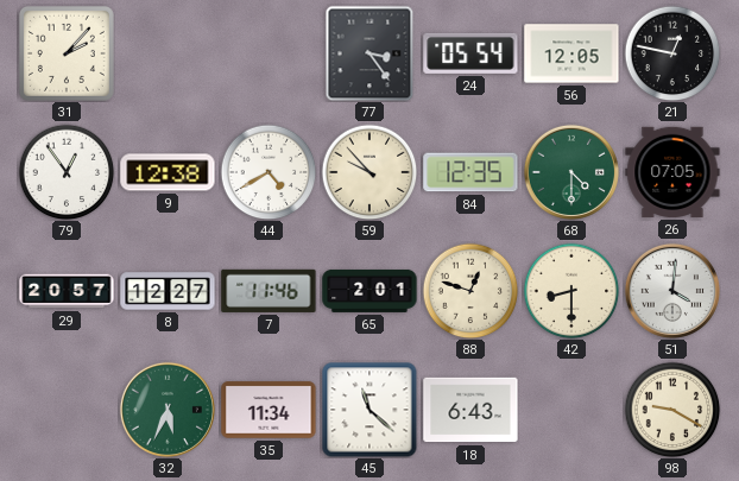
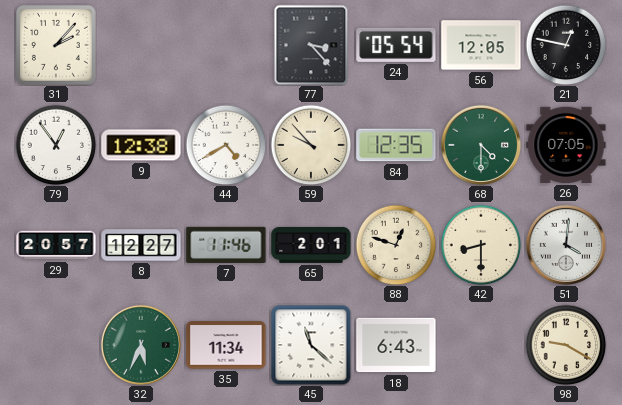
77: 3:24 -> 3:23 (311, 45)
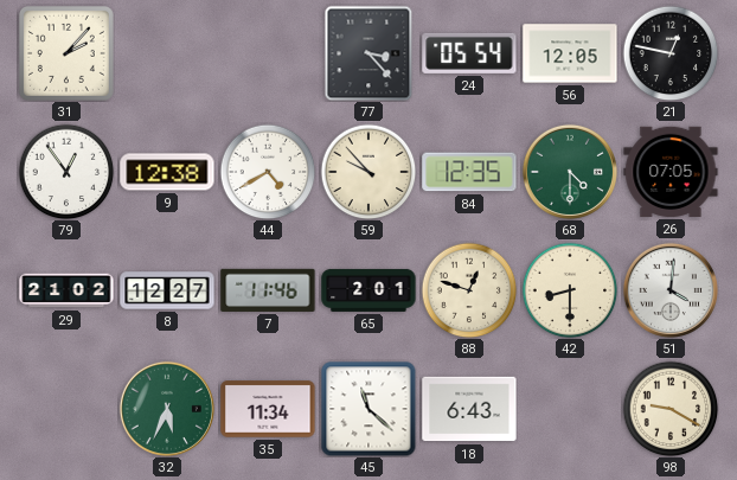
29: 20:57 -> 21:02 (66, 290)
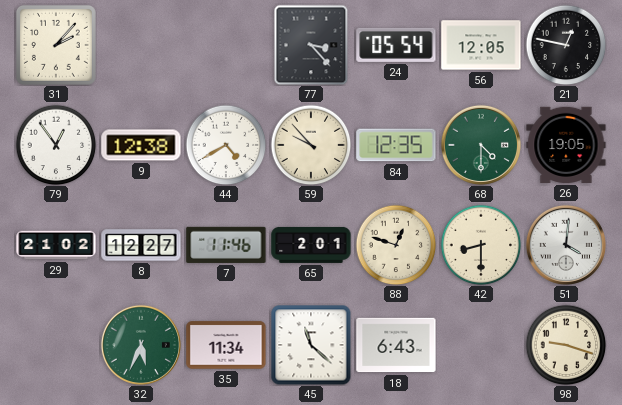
26: 07:05 -> 19:05 (566, 145)
98: 9:20 -> 9:18 (566, 345)
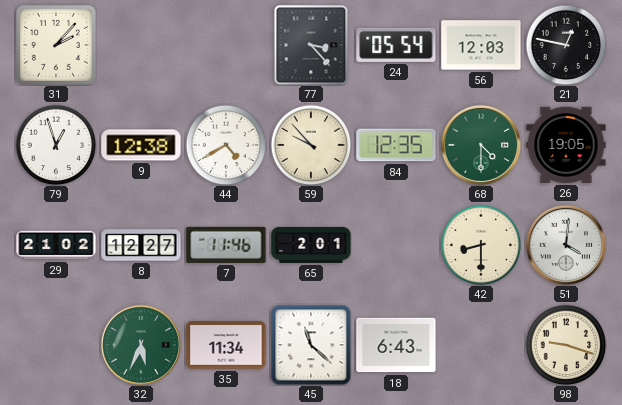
56: 12:05 -> 12:03 (481, 45)
79: 12:54 -> 12:57 (56, 145)
88: 12:48 -> none (396, 245)
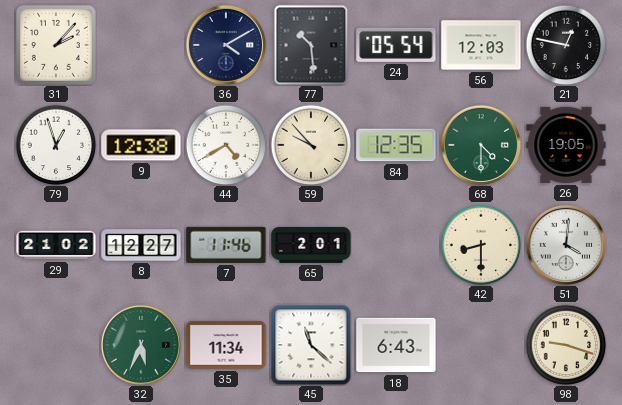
36: none -> 4:10 (226, 45)
77: 3:23 -> 10:29 (311, 45)
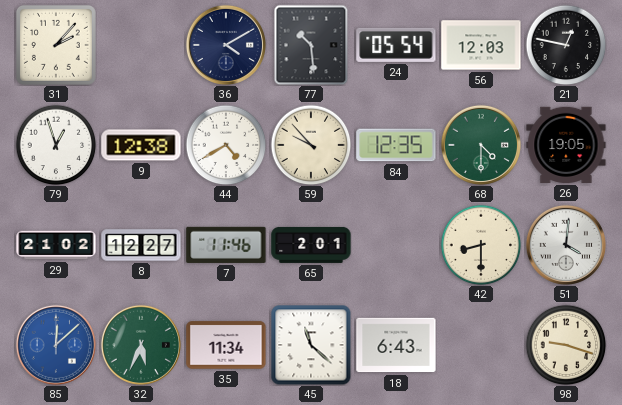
85: none -> 12:08 (56, 345)
